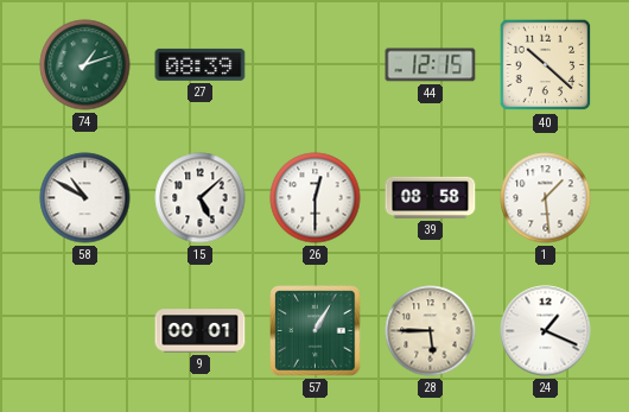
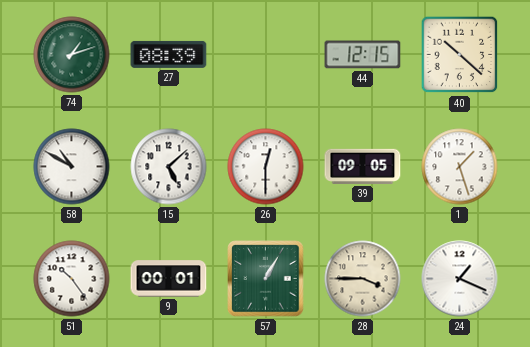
39: 08:58 -> 09:05 (363, 166)
1: 1:29 -> 1:27 (460, 167)
51: none -> 10:24 (72, 279)
28: 5:45 -> 3:45 (363, 279)
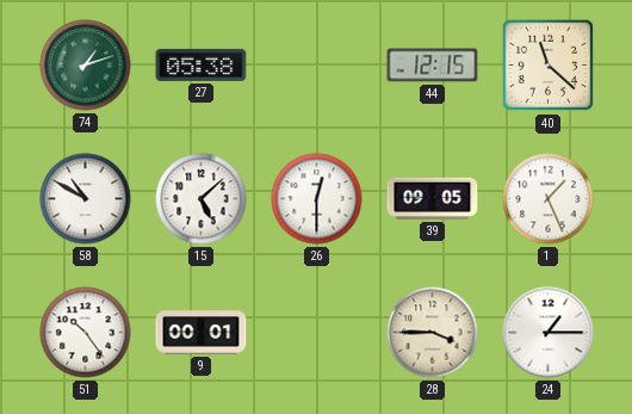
27: 08:39 -> 05:38 (202, 64)
40: 10:22 -> 11:22 (549, 66)
1: 1:27 -> 1:26 (549, 199)
57: 1:05 -> none (266, 279)
24: 1:19 -> 1:15 (549, 333)
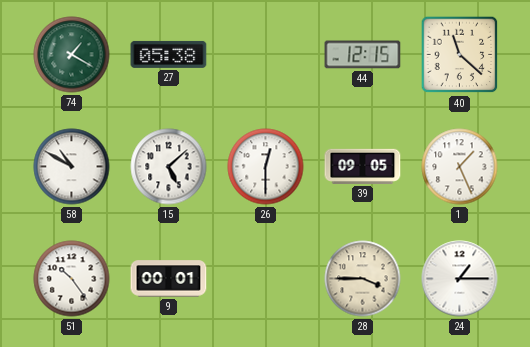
74: 1:12 -> 1:20 (72, 55)
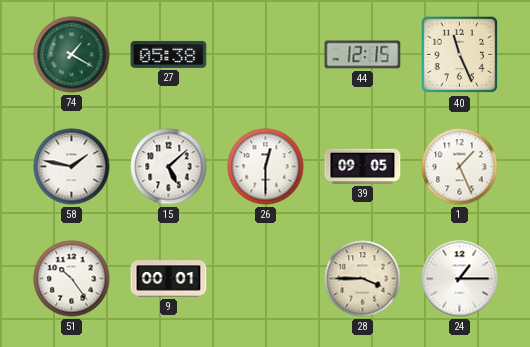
40: 11:22 -> 11:26 (460, 55)
58: 10:50 -> 1:47 (72, 167)
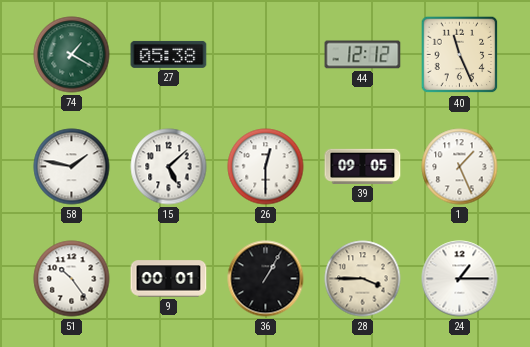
44: 12:15 -> 12:12 (363, 55)
36: none -> 1:05 (266, 279)
